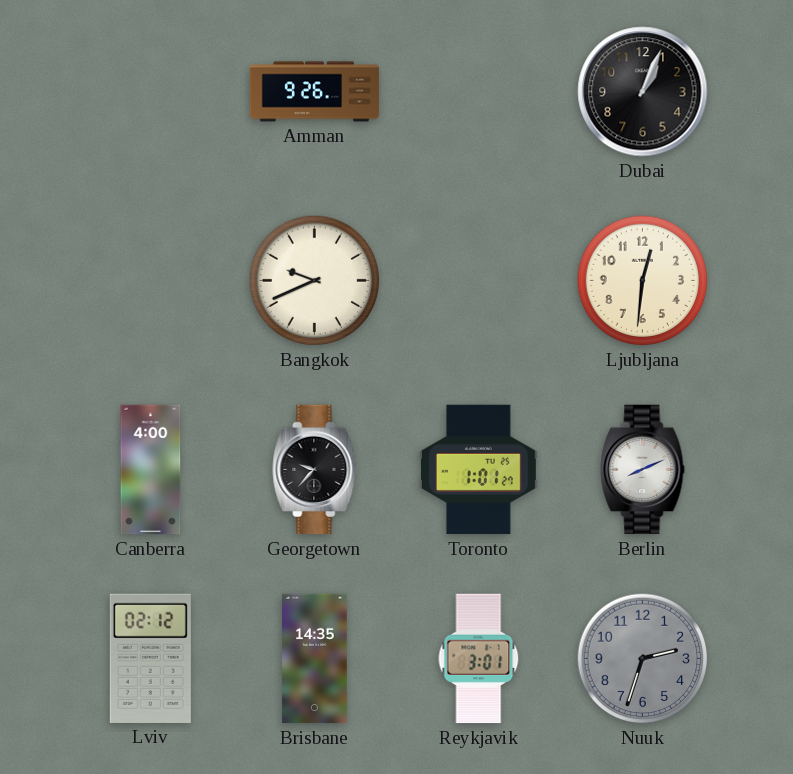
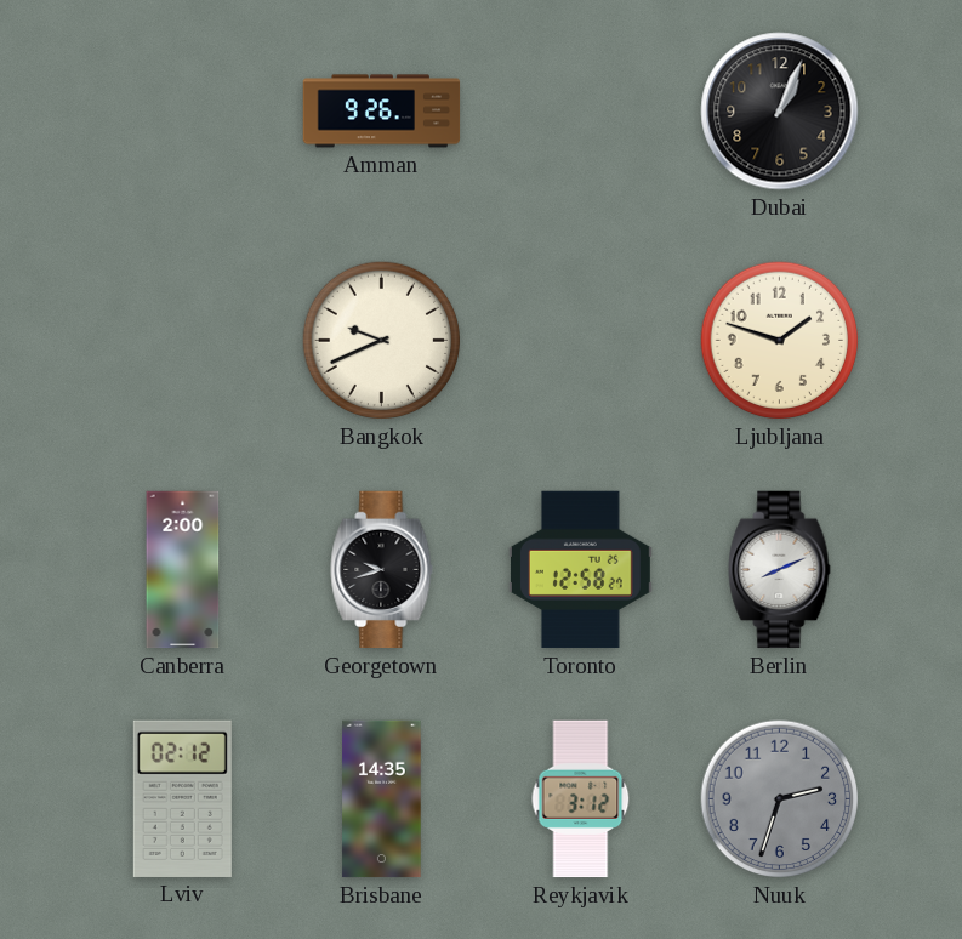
Ljubljana: 12:31 -> 1:48 (780, 341)
Canberra: 4:00 -> 2:00 (183, 570)
Georgetown: 9:37 -> 9:42 (382, 570)
Toronto: 1:01 -> 12:58 (580, 570)
Reykjavik: 3:01 -> 3:12 (581, 799)
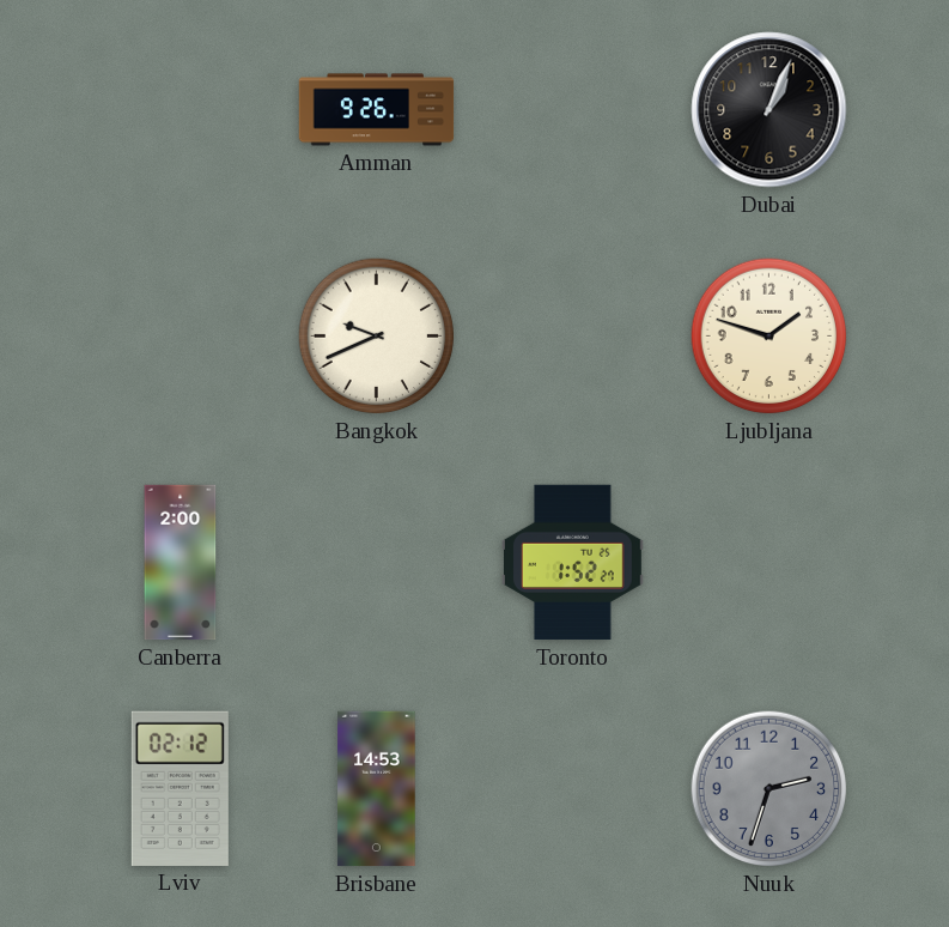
Georgetown: 9:42 -> none (382, 570)
Toronto: 12:58 -> 1:52 (572, 563)
Berlin: 8:11 -> none (780, 570)
Brisbane: 14:35 -> 14:53 (377, 789)
Reykjavik: 3:12 -> none (581, 799)
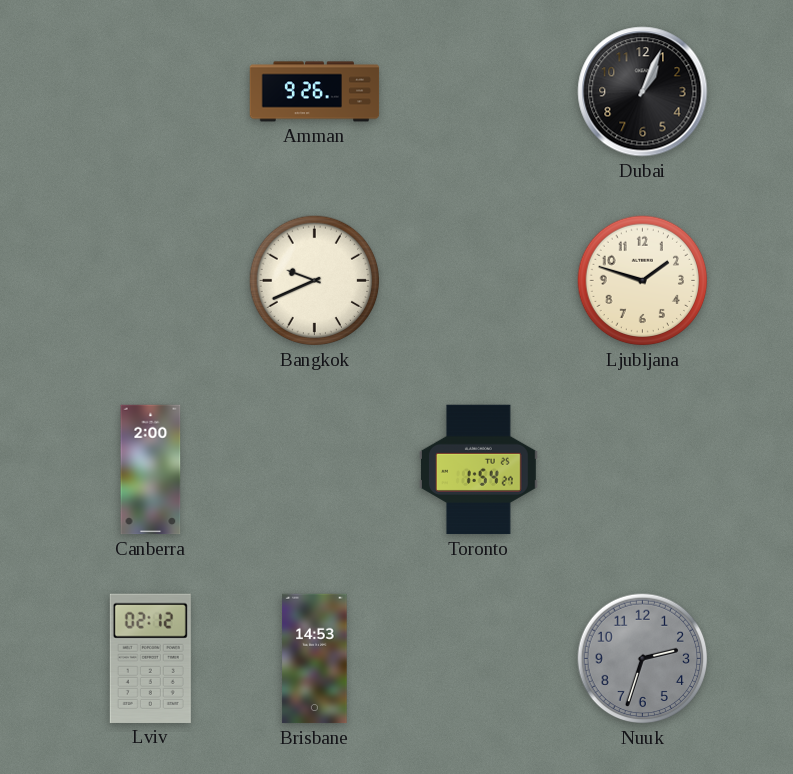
Toronto: 1:52 -> 1:54 (478, 470)
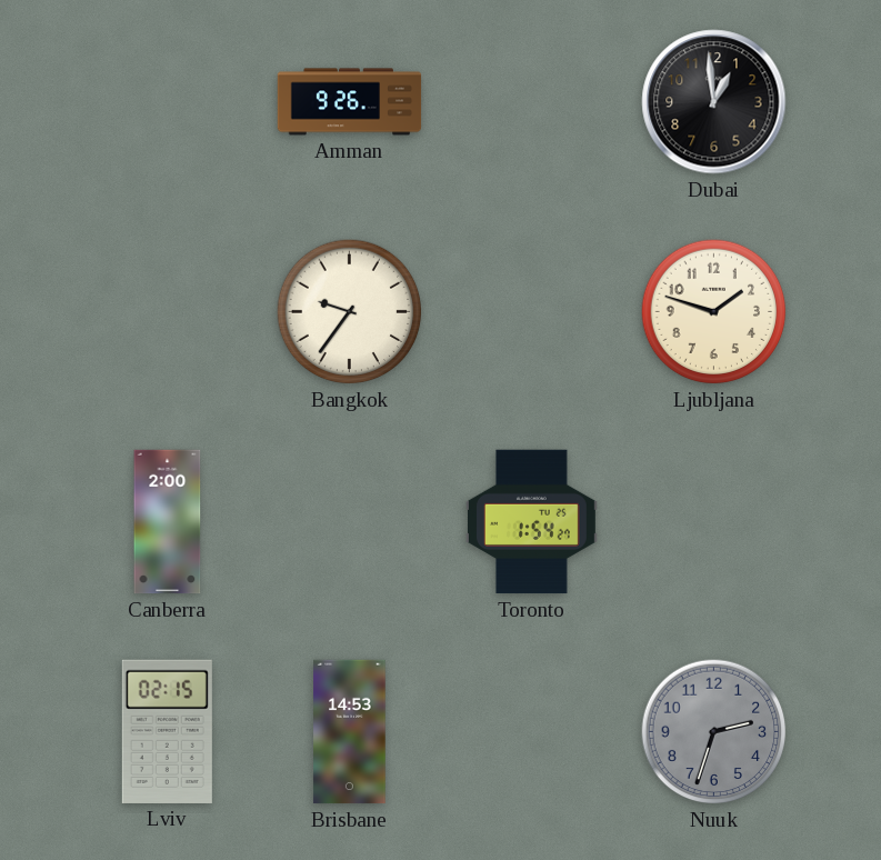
Dubai: 1:04 -> 12:59 (714, 102)
Bangkok: 9:41 -> 9:36 (350, 312)
Lviv: 02:12 -> 02:15 (167, 731)
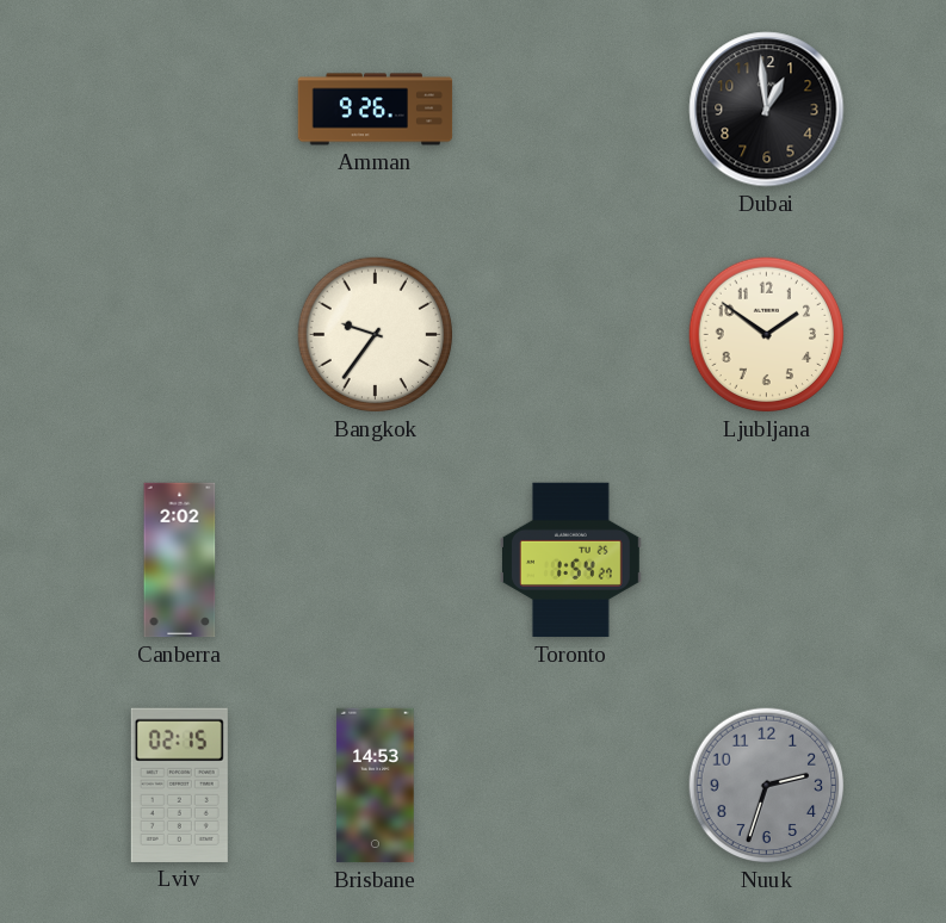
Ljubljana: 1:48 -> 1:51 (767, 335)
Canberra: 2:00 -> 2:02 (180, 560)
